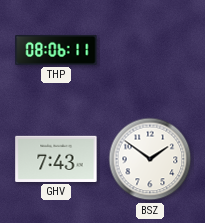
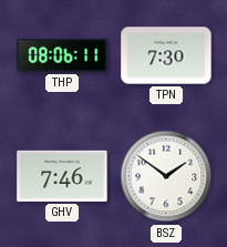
TPN: none -> 7:30 (166, 55)
GHV: 7:43 -> 7:46 (62, 176)
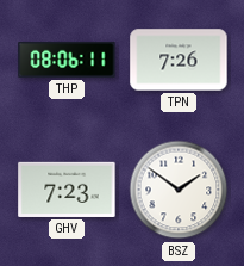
TPN: 7:30 -> 7:26 (179, 60)
GHV: 7:46 -> 7:23 (67, 190)
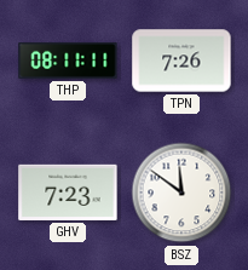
THP: 08:06 -> 08:11 (68, 61)
BSZ: 1:51 -> 11:51 (181, 193)
